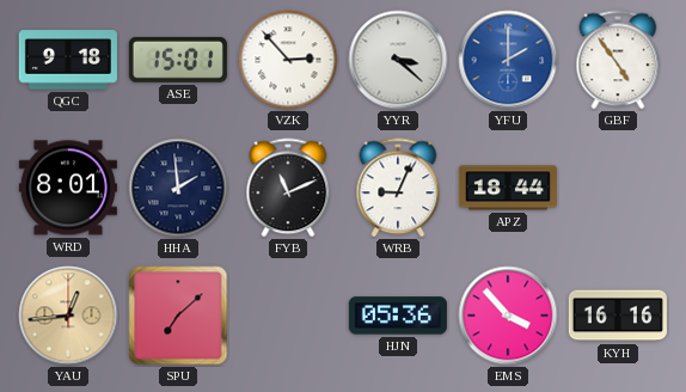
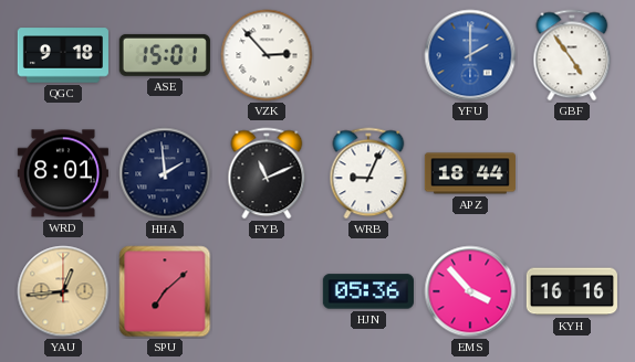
YYR: 3:22 -> none (398, 60)
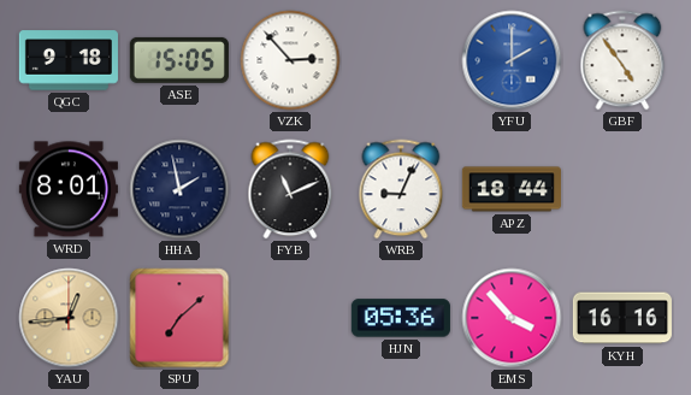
ASE: 15:01 -> 15:05 (179, 60)
HHA: 1:59 -> 1:58 (179, 189)
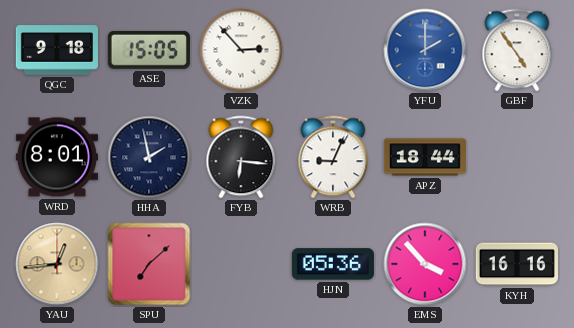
FYB: 11:11 -> 6:16 (241, 157)
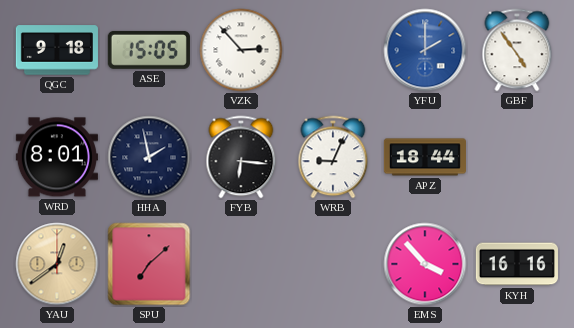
YAU: 12:44 -> 12:39 (57, 264)
HJN: 05:36 -> none (333, 264)
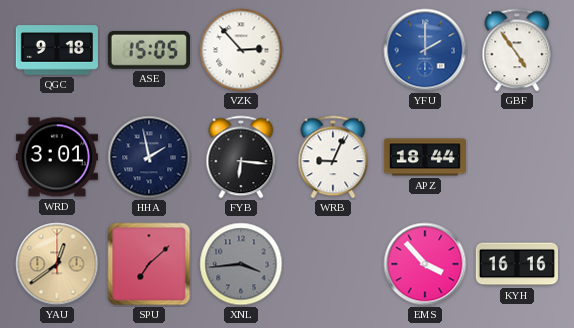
WRD: 8:01 -> 3:01 (57, 157)
XNL: none -> 3:44 (241, 264)
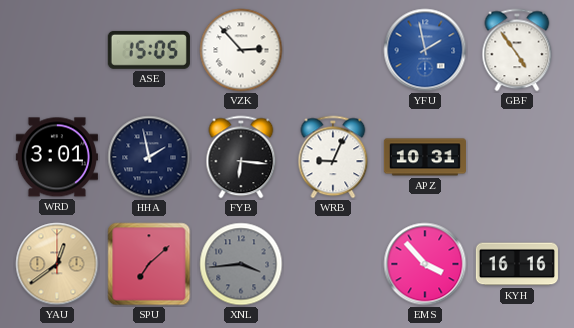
QGC: 9:18 -> none (57, 50)
YFU: 2:00 -> 1:58 (425, 50)
APZ: 18:44 -> 10:31 (425, 157)
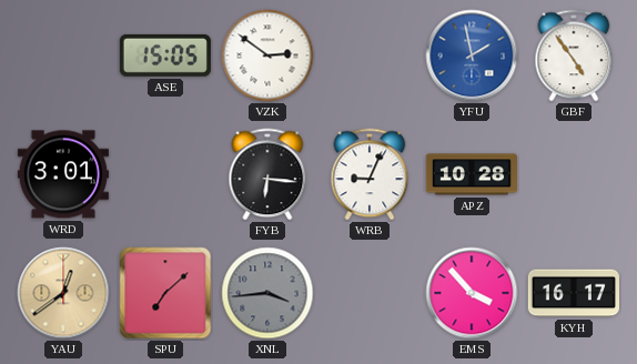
VZK: 2:53 -> 2:51 (267, 55)
HHA: 1:58 -> none (149, 157)
APZ: 10:31 -> 10:28 (472, 174)
KYH: 16:16 -> 16:17 (574, 293)
